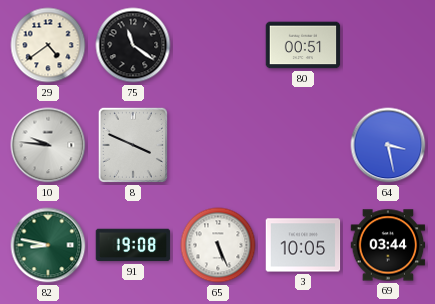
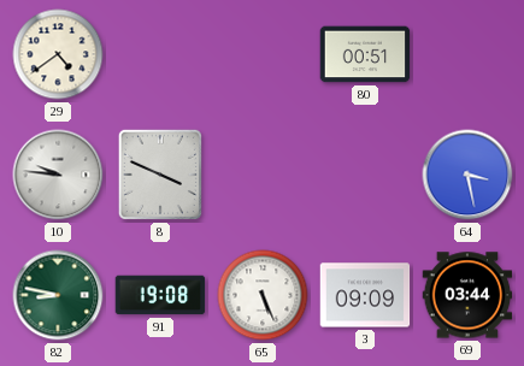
75: 11:21 -> none (133, 45)
3: 10:05 -> 09:09 (365, 295)
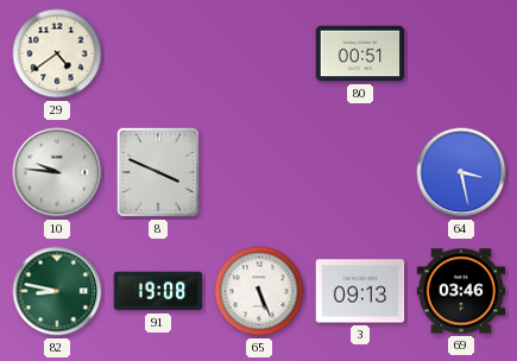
3: 09:09 -> 09:13 (360, 291)
69: 03:44 -> 03:46 (461, 291)
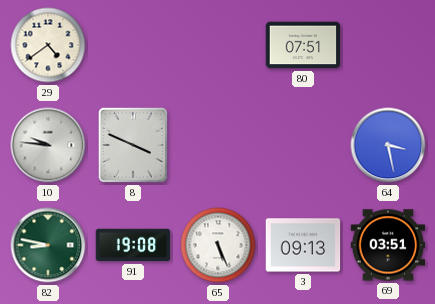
80: 00:51 -> 07:51 (303, 45)
69: 03:46 -> 03:51 (388, 245)
